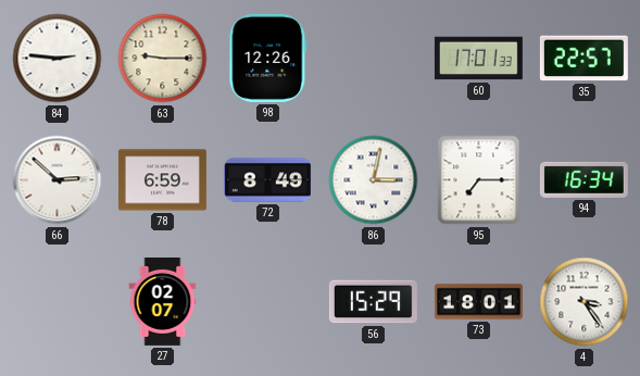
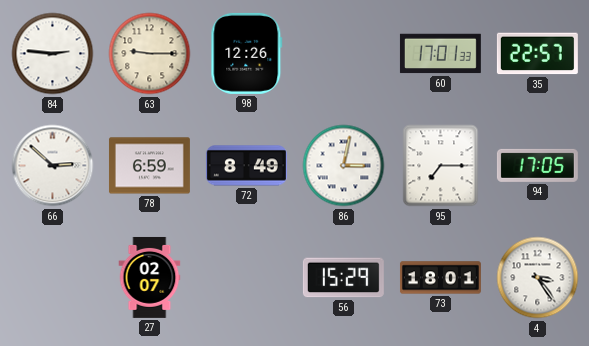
94: 16:34 -> 17:05 (537, 165)
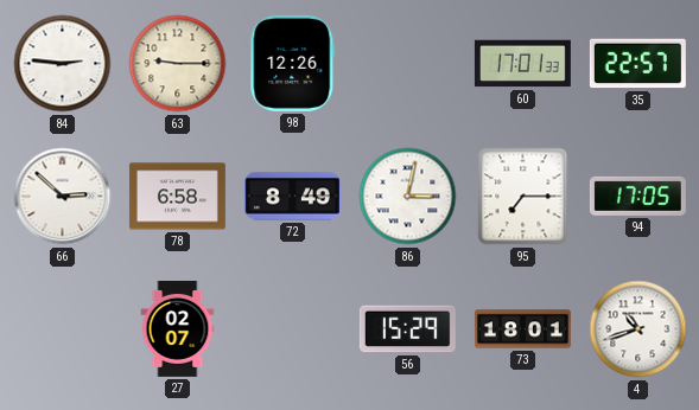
78: 6:59 -> 6:58 (177, 197)
4: 3:24 -> 10:42 (638, 329)
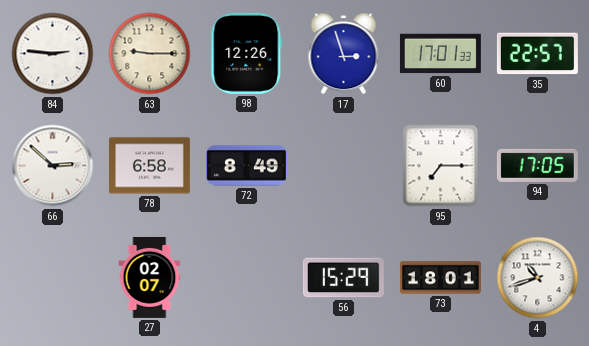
17: none -> 2:57 (344, 54)
86: 3:02 -> none (408, 197)
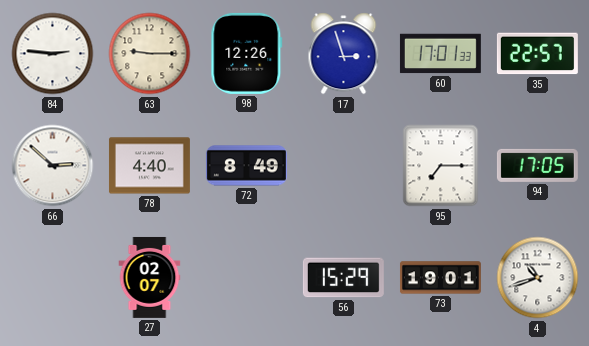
78: 6:58 -> 4:40 (149, 166)
73: 18:01 -> 19:01 (440, 278)
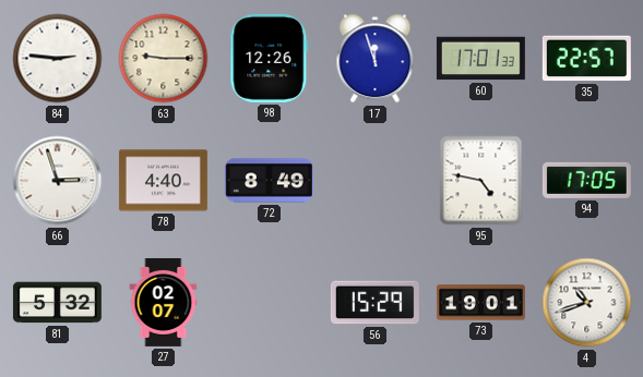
17: 2:57 -> 11:57 (376, 59)
66: 2:52 -> 2:57 (58, 181)
95: 7:15 -> 4:47 (481, 181)
81: none -> 5:32 (57, 303)
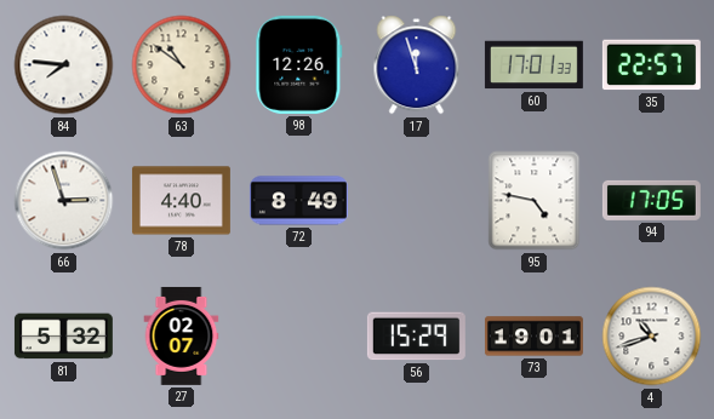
84: 2:46 -> 7:46 (64, 65)
63: 9:15 -> 10:51 (182, 65)
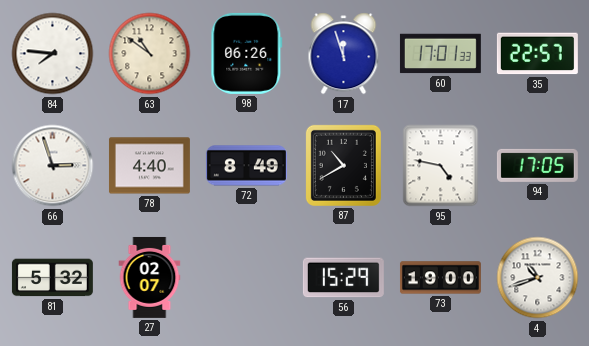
98: 12:26 -> 06:26 (247, 53)
87: none -> 10:40 (343, 165)
73: 19:01 -> 19:00 (440, 278)
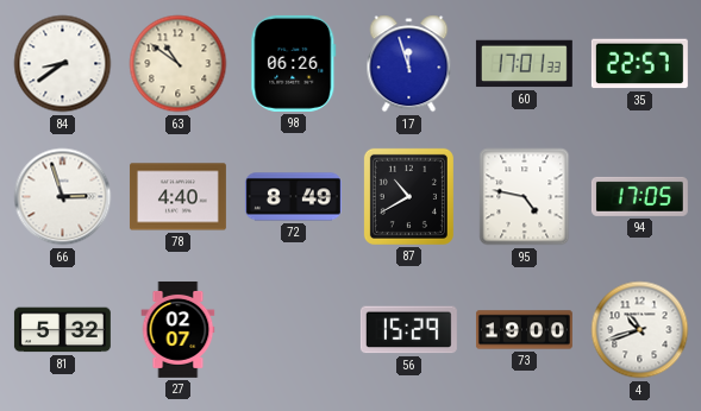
84: 7:46 -> 8:39 (63, 64)
